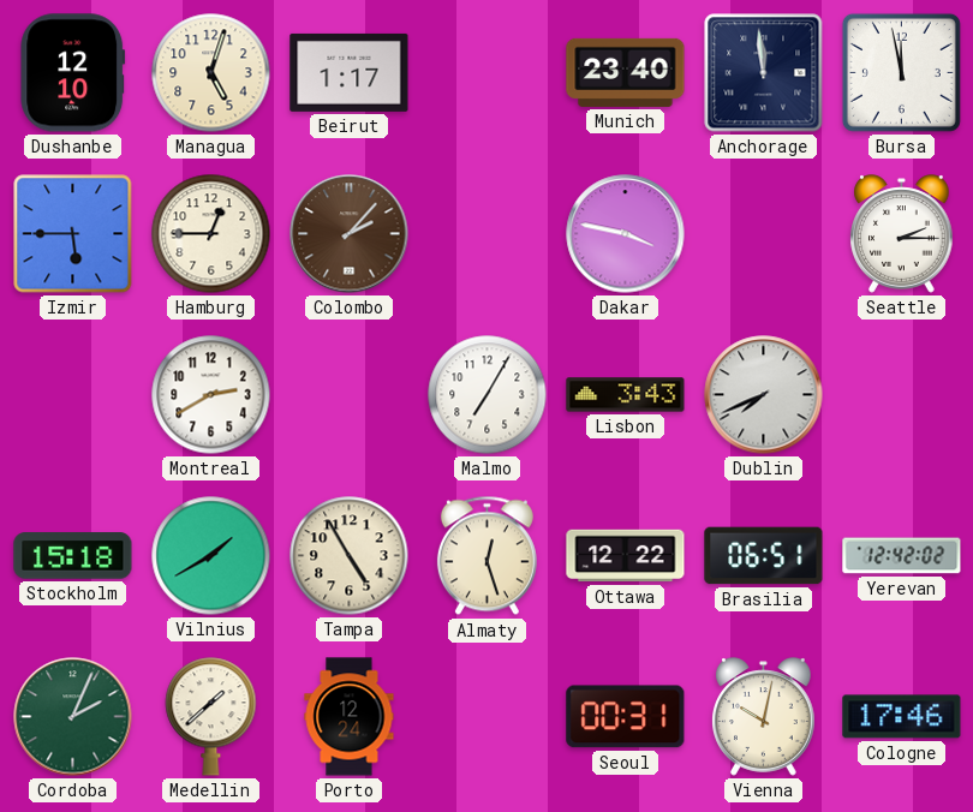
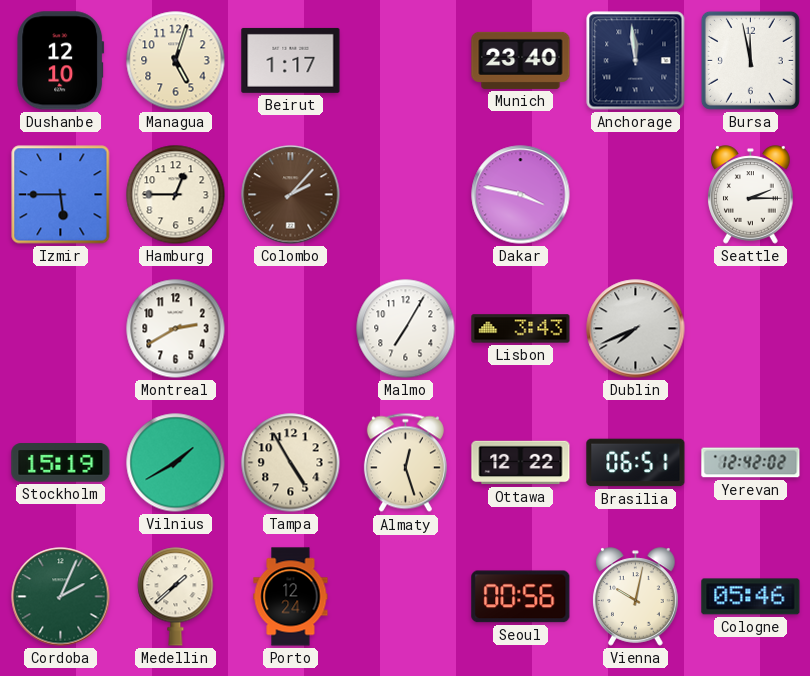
Stockholm: 15:18 -> 15:19 (61, 463)
Seoul: 00:31 -> 00:56 (521, 597)
Cologne: 17:46 -> 05:46 (751, 597)
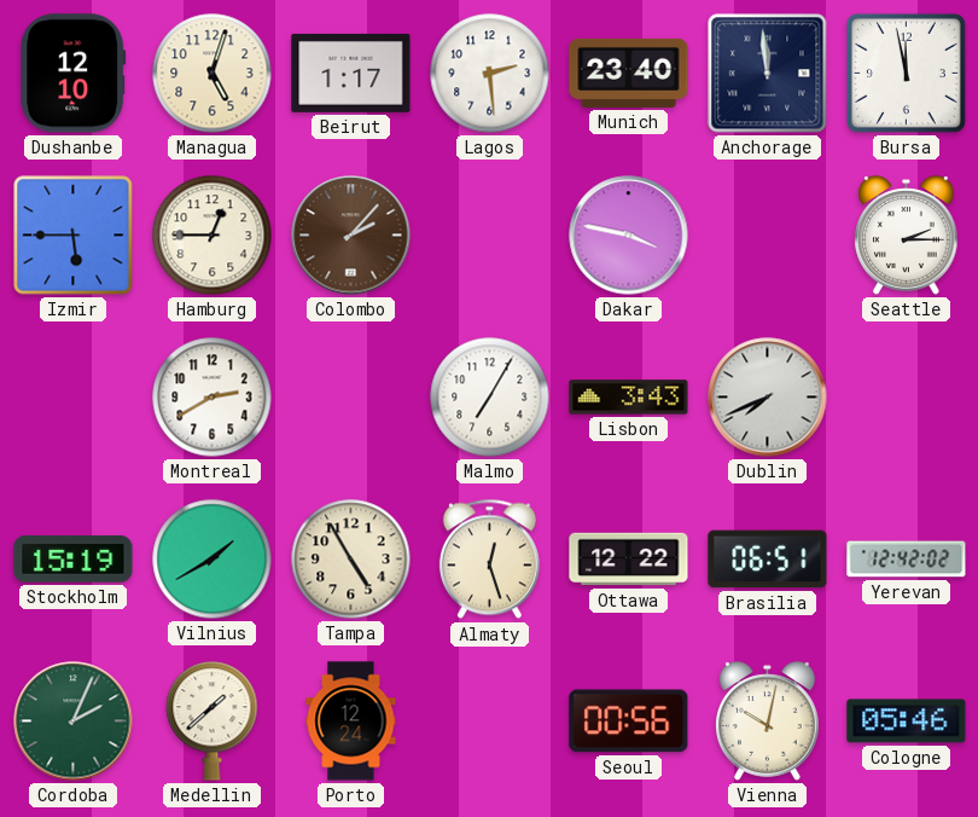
Lagos: none -> 2:29 (490, 74)
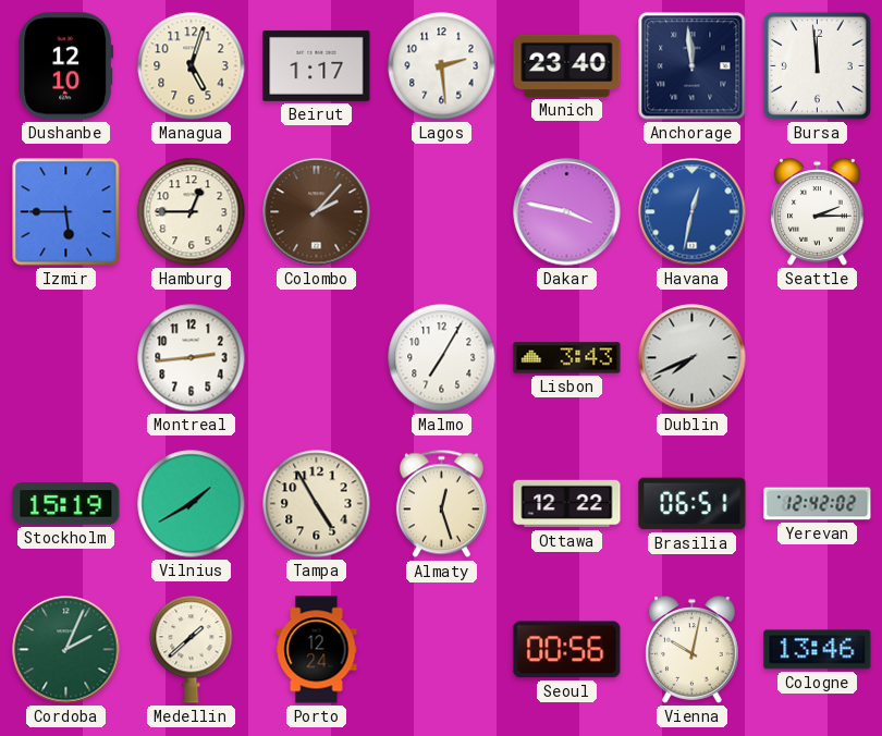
Bursa: 11:58 -> 11:59 (817, 65)
Havana: none -> 12:32 (693, 212)
Montreal: 2:40 -> 2:44 (192, 358)
Cologne: 05:46 -> 13:46 (818, 650)
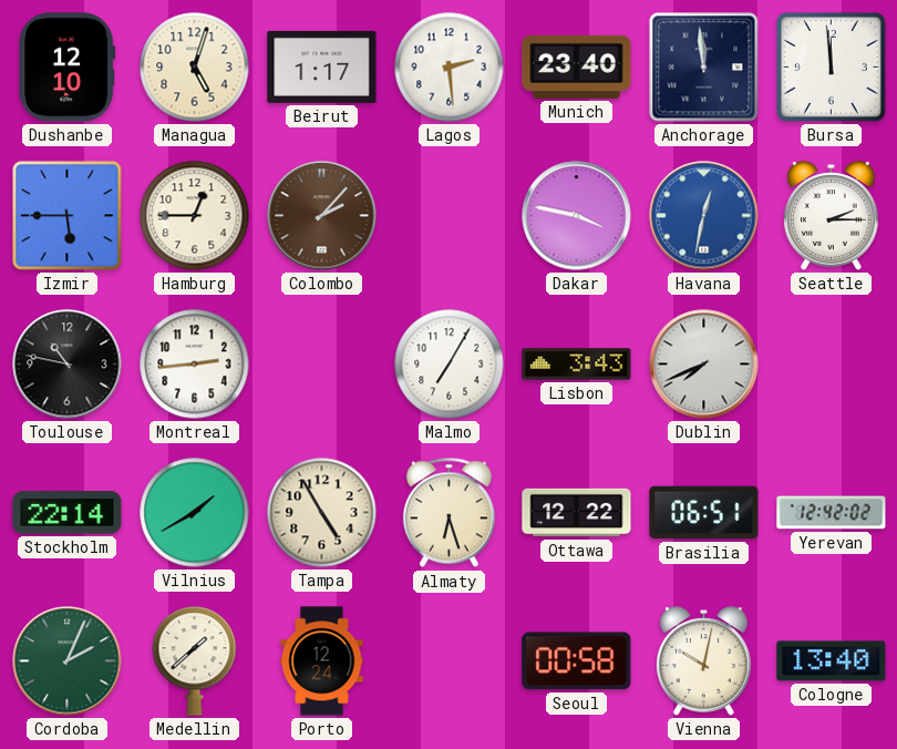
Toulouse: none -> 10:47 (68, 365)
Stockholm: 15:19 -> 22:14 (68, 513)
Almaty: 12:27 -> 6:27 (448, 513)
Seoul: 00:56 -> 00:58 (577, 661)
Cologne: 13:46 -> 13:40 (832, 661)
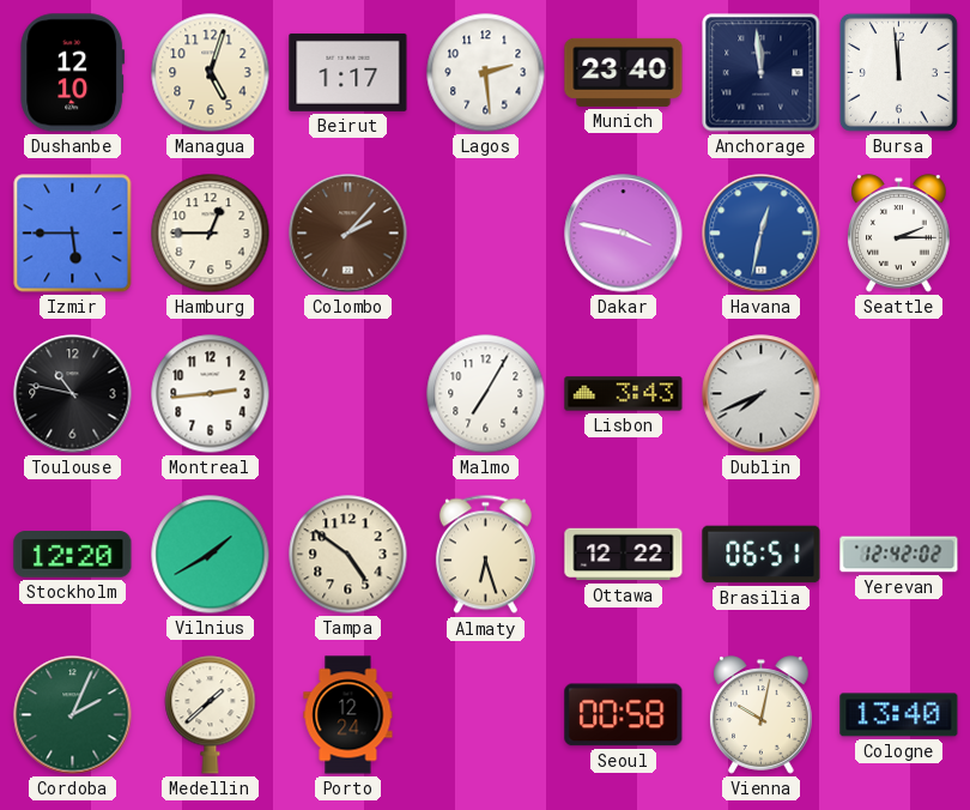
Stockholm: 22:14 -> 12:20 (73, 555)
Tampa: 4:55 -> 4:51 (348, 555)
